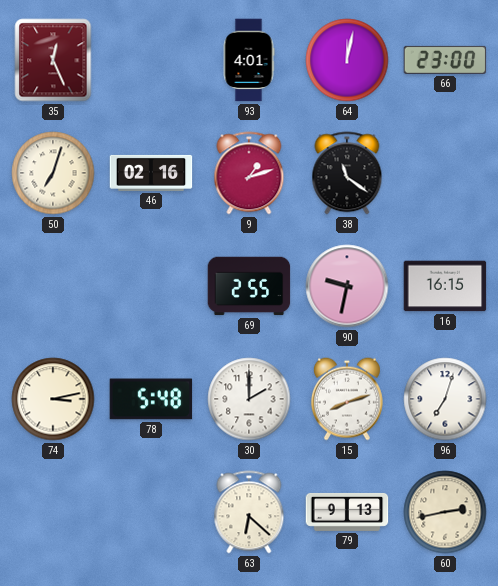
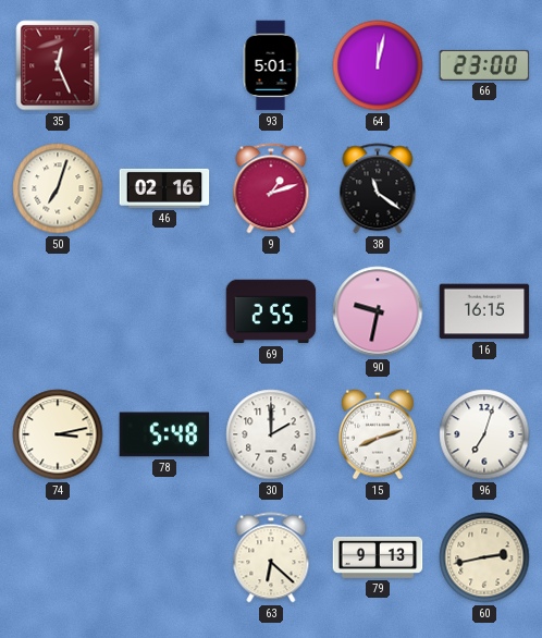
93: 4:01 -> 5:01 (271, 65)
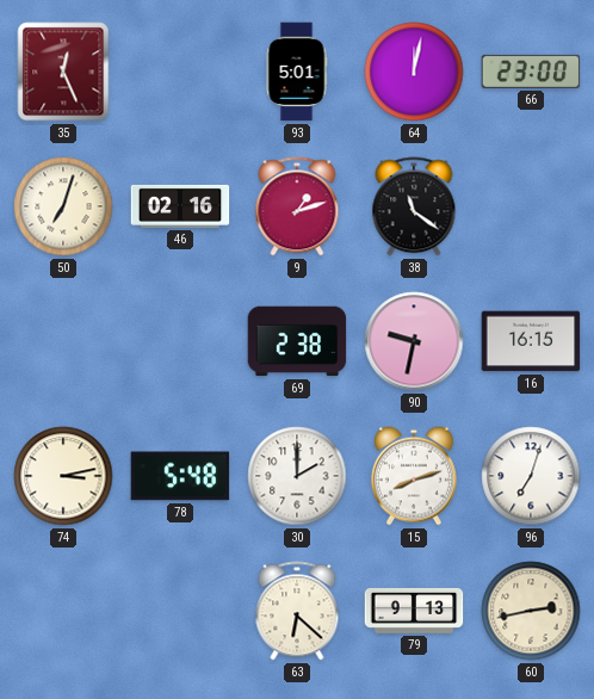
69: 2:55 -> 2:38 (297, 341)
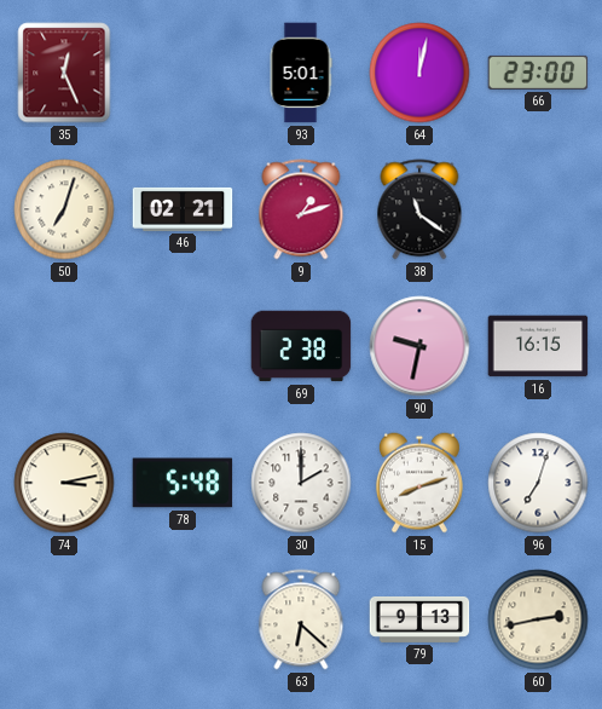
46: 02:16 -> 02:21 (183, 209)
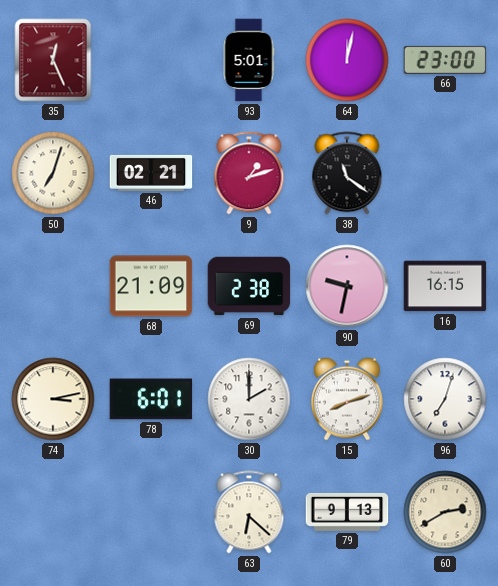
68: none -> 21:09 (151, 286)
78: 5:48 -> 6:01 (151, 399)
60: 2:43 -> 2:40 (445, 512)
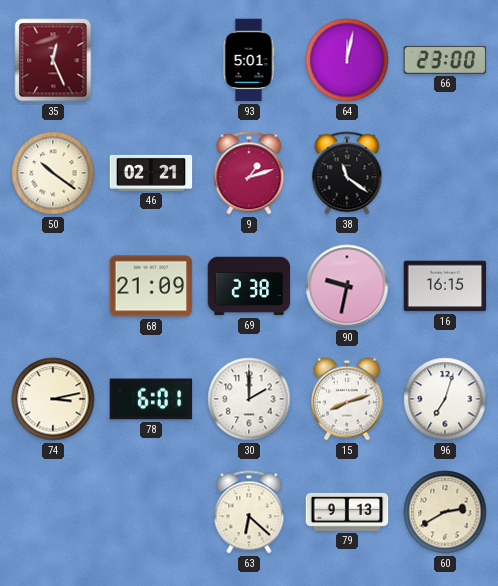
50: 7:03 -> 10:21 (53, 173)
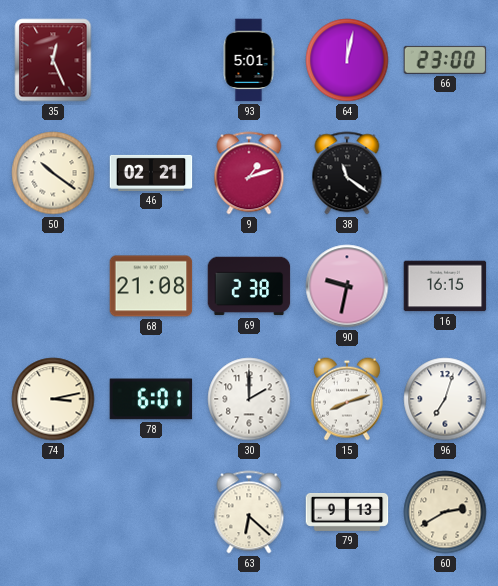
68: 21:09 -> 21:08 (151, 286)
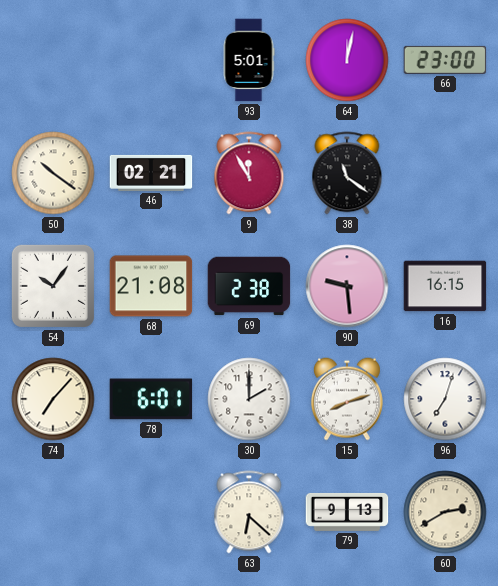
35: 12:26 -> none (53, 60)
9: 1:12 -> 11:55 (249, 173)
54: none -> 10:06 (53, 286)
90: 9:32 -> 9:29 (347, 286)
74: 3:13 -> 7:07 (53, 399)
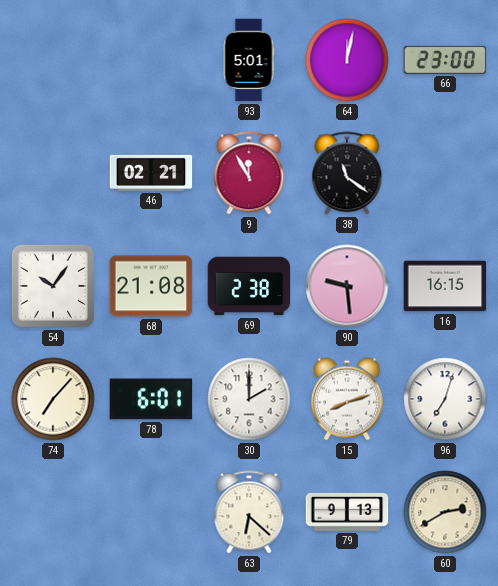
50: 10:21 -> none (53, 173)
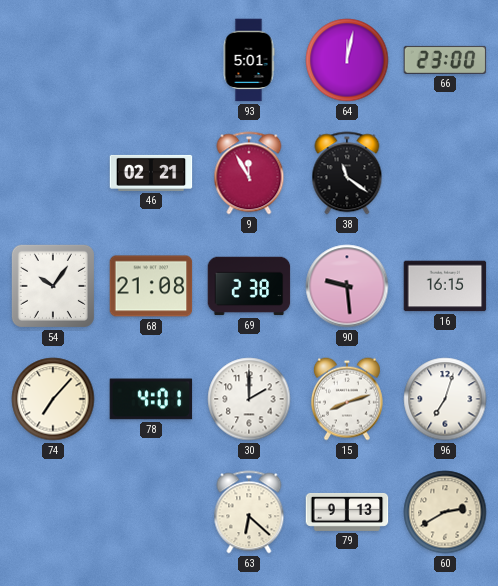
78: 6:01 -> 4:01 (151, 399)
